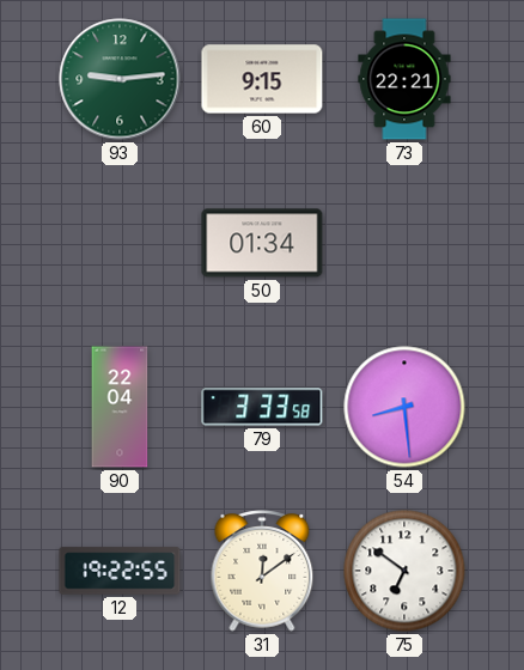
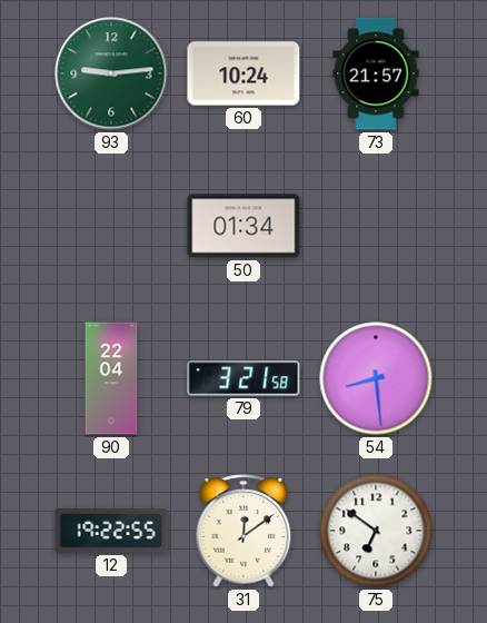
60: 9:15 -> 10:24 (244, 73)
73: 22:21 -> 21:57 (376, 73)
79: 3:33 -> 3:21 (244, 378)
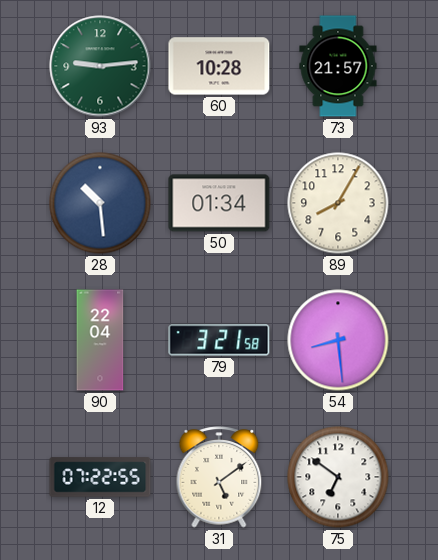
60: 10:24 -> 10:28 (219, 66)
28: none -> 10:29 (100, 203)
89: none -> 8:05 (338, 203)
12: 19:22 -> 07:22 (100, 477)
31: 12:09 -> 5:09 (219, 477)
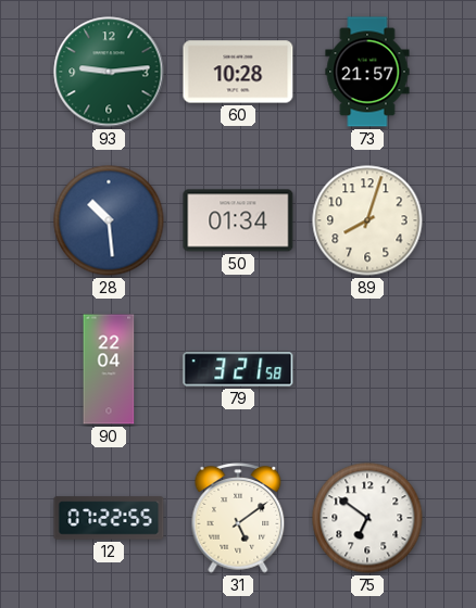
89: 8:05 -> 8:03 (367, 220)
54: 8:29 -> none (338, 340)
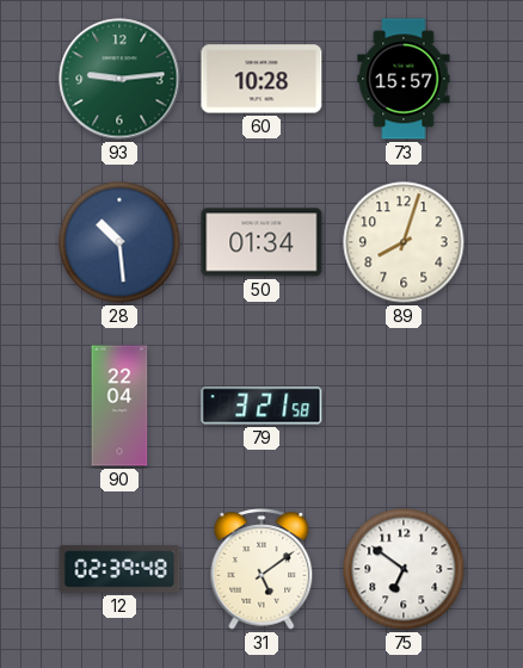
73: 21:57 -> 15:57 (404, 79)
12: 07:22 -> 02:39 (119, 569)
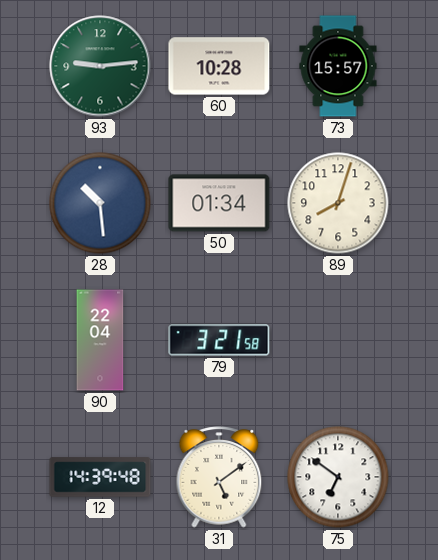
12: 02:39 -> 14:39 (100, 477)
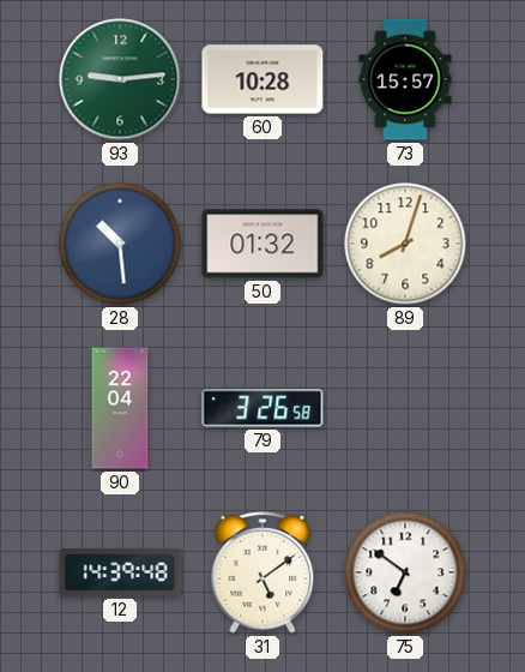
50: 01:34 -> 01:32 (262, 244)
79: 3:21 -> 3:26 (262, 408)
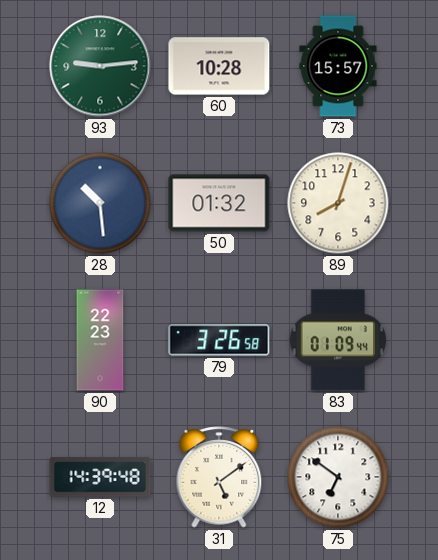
90: 22:04 -> 22:23 (100, 340)
83: none -> 01:09 (338, 340)
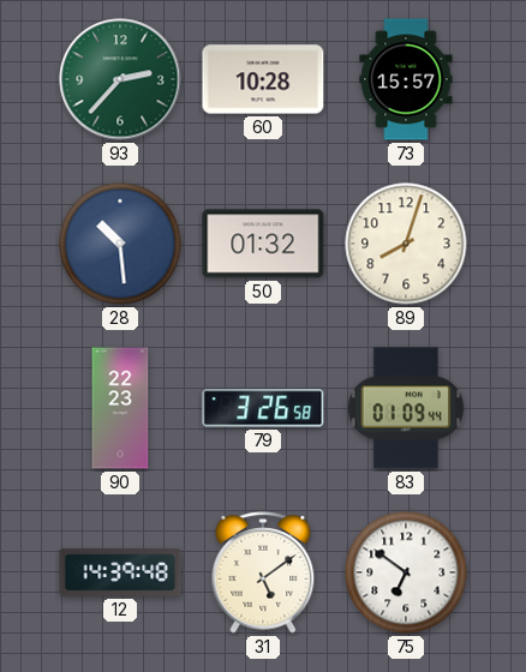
93: 9:14 -> 2:37 (120, 79)
